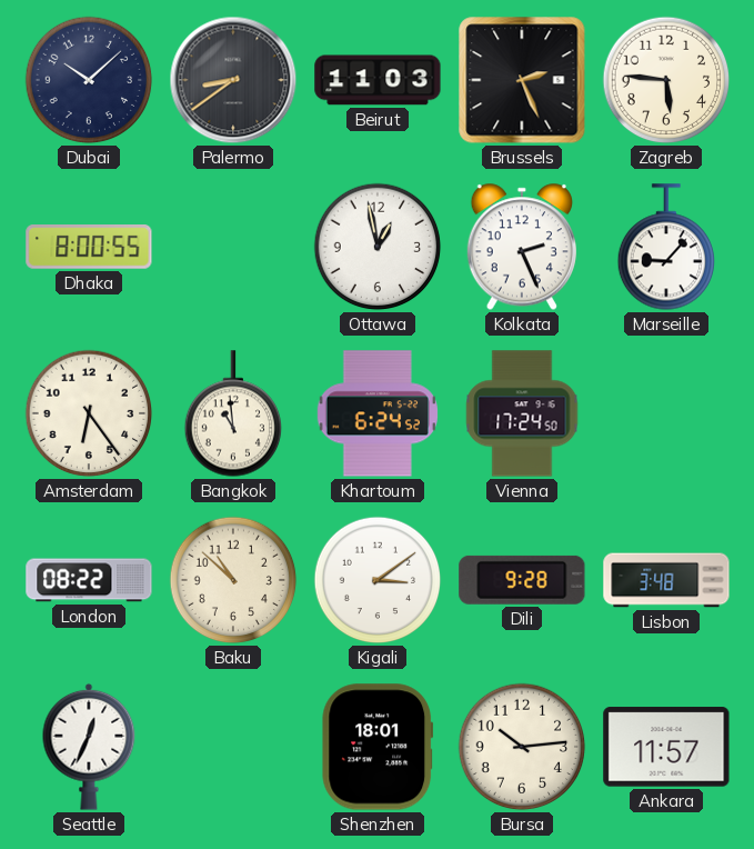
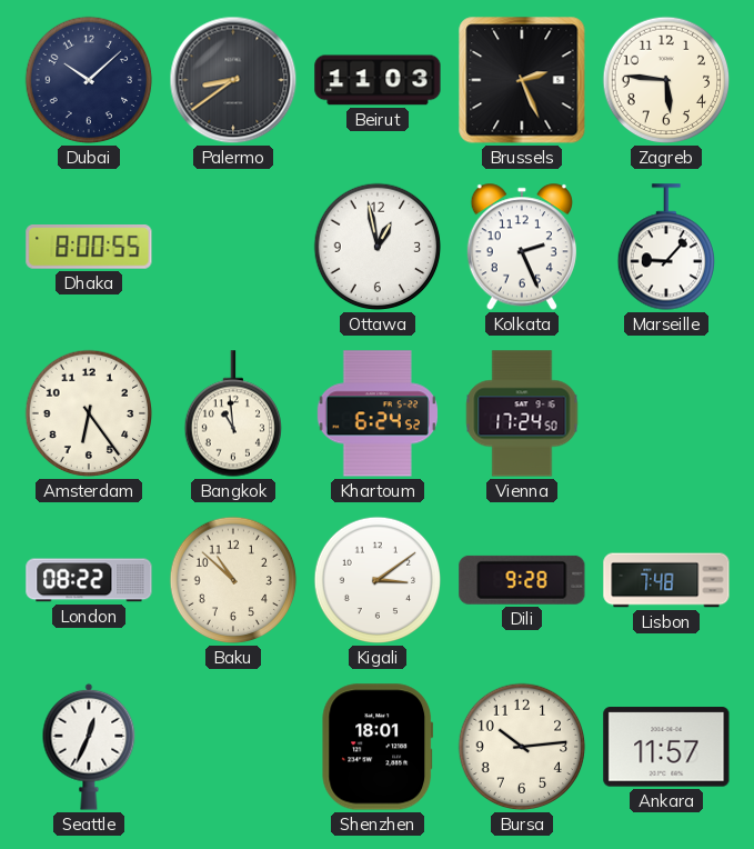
Lisbon: 3:48 -> 7:48 (666, 580)
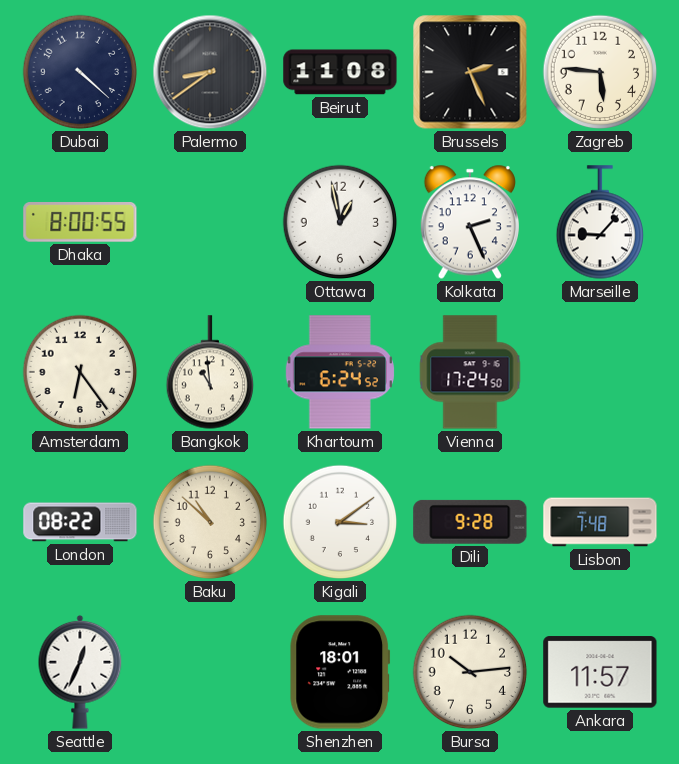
Dubai: 10:08 -> 4:22 (80, 72)
Beirut: 11:03 -> 11:08 (340, 72)
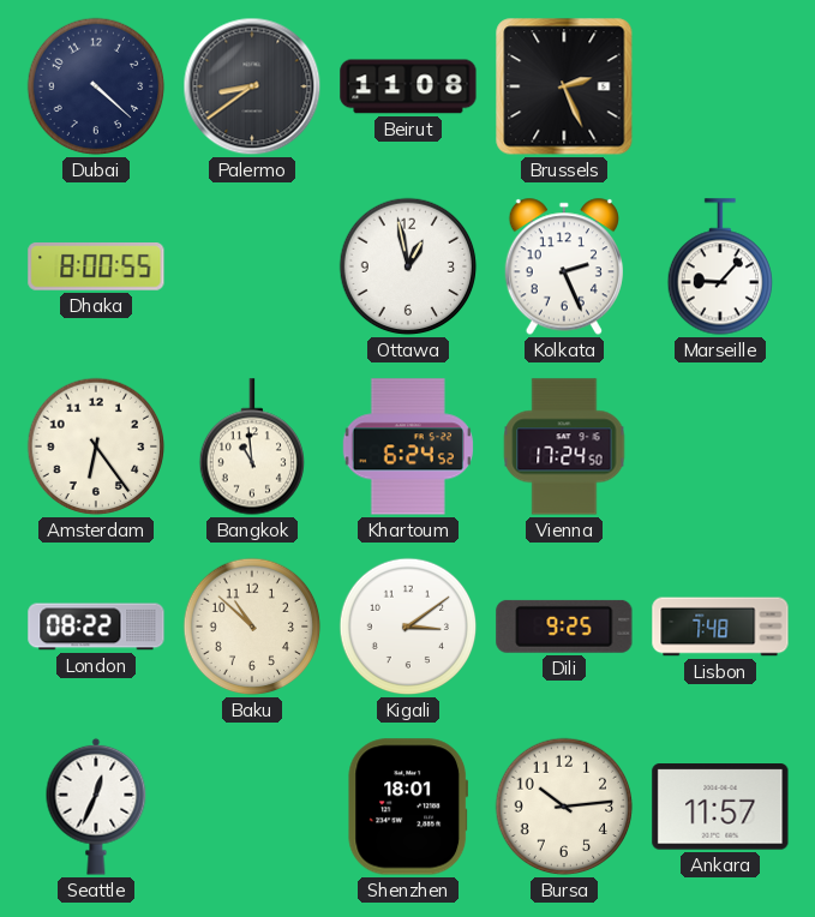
Zagreb: 5:46 -> none (600, 72)
Dili: 9:28 -> 9:25 (564, 627)
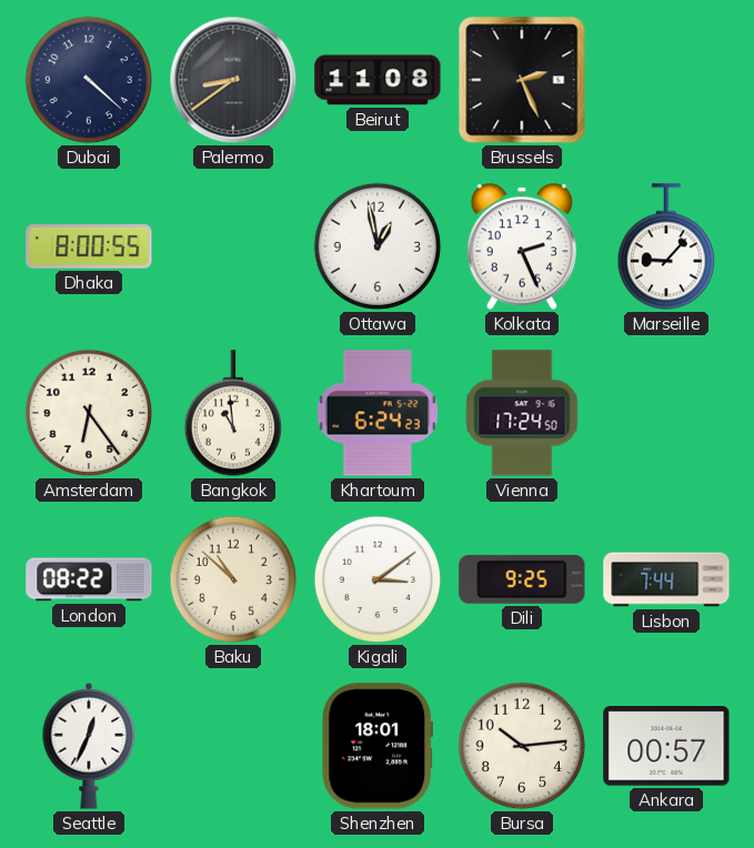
Khartoum: 6:24:52 -> 6:24:23 (378, 413)
Lisbon: 7:48 -> 7:44 (666, 579)
Ankara: 11:57 -> 00:57 (666, 746)
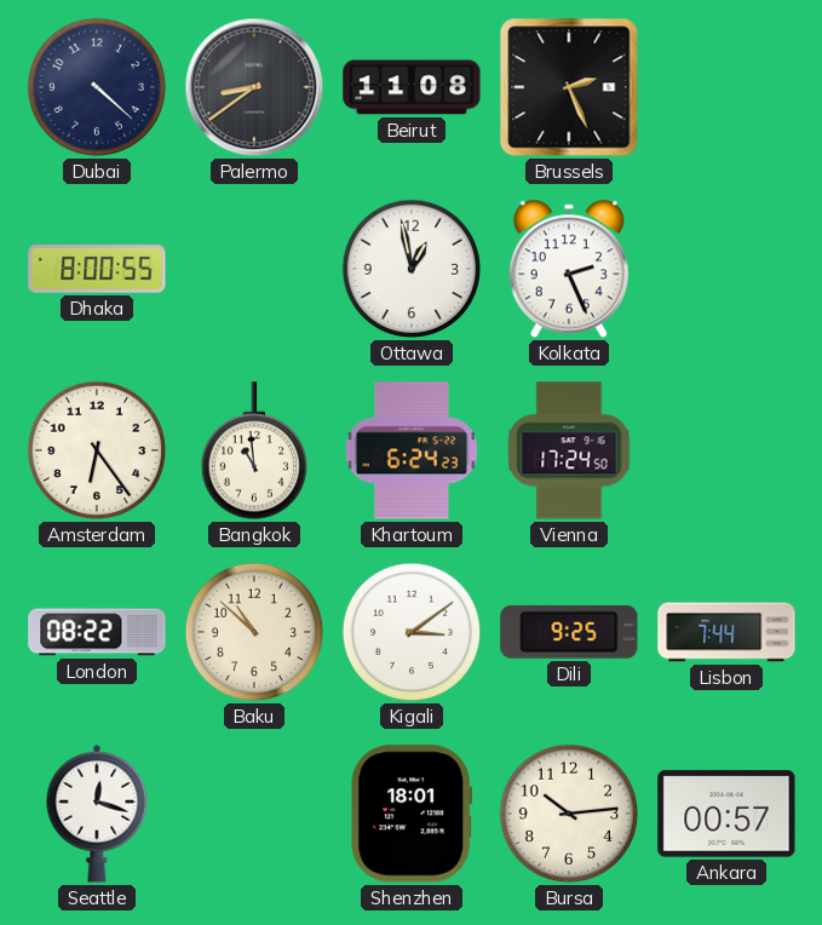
Marseille: 9:07 -> none (665, 246)
Seattle: 12:34 -> 12:18 (97, 814)
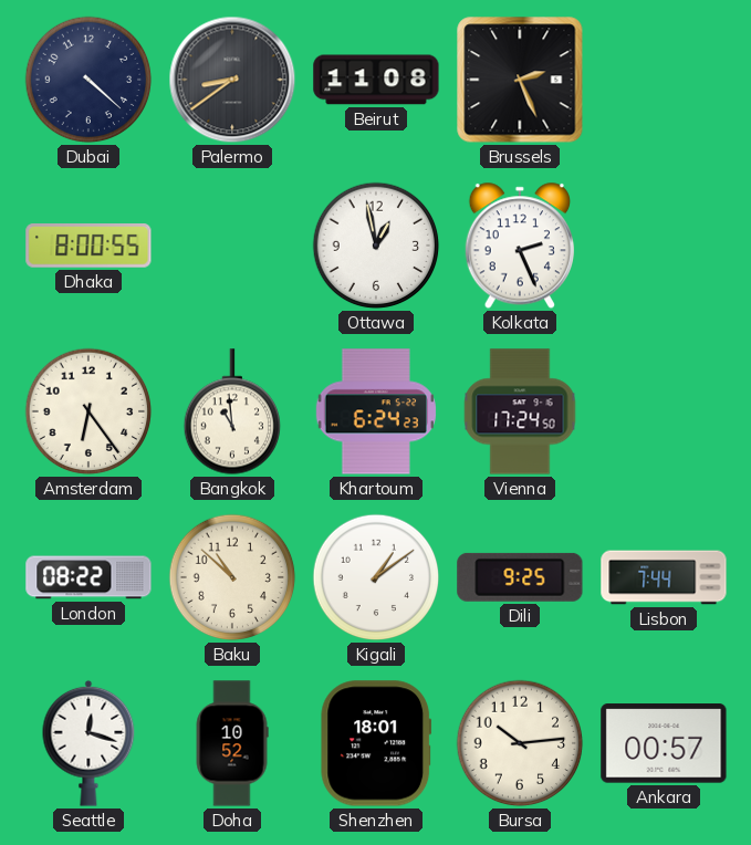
Kigali: 3:09 -> 1:09 (376, 577)
Doha: none -> 10:52 (232, 743)
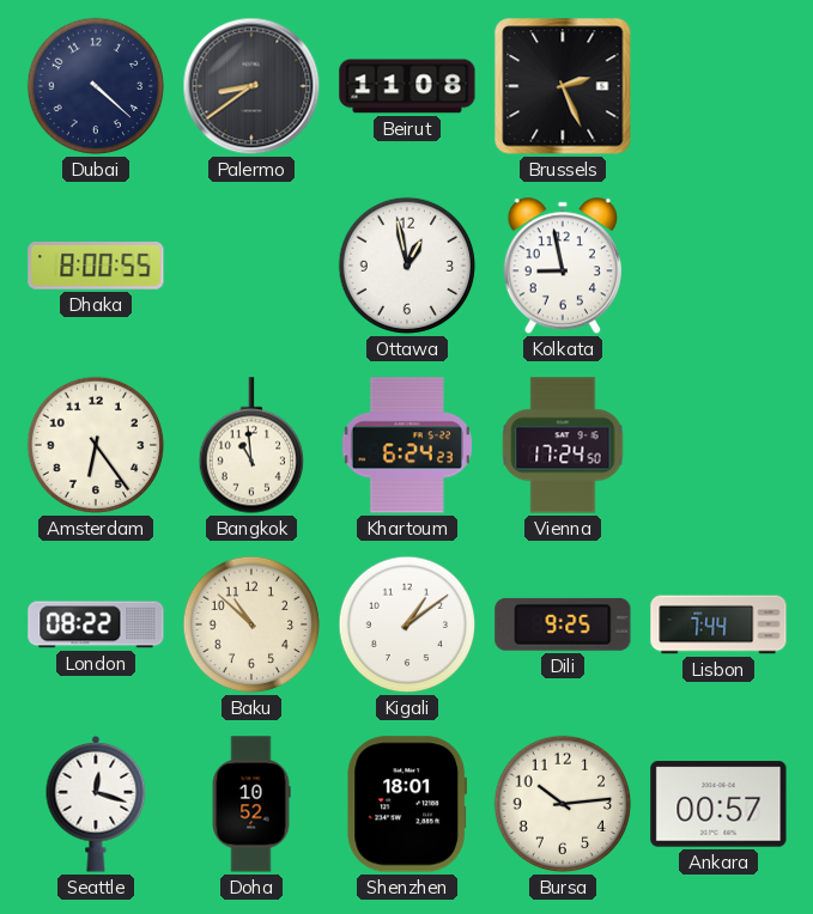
Kolkata: 2:26 -> 8:58 (563, 266)
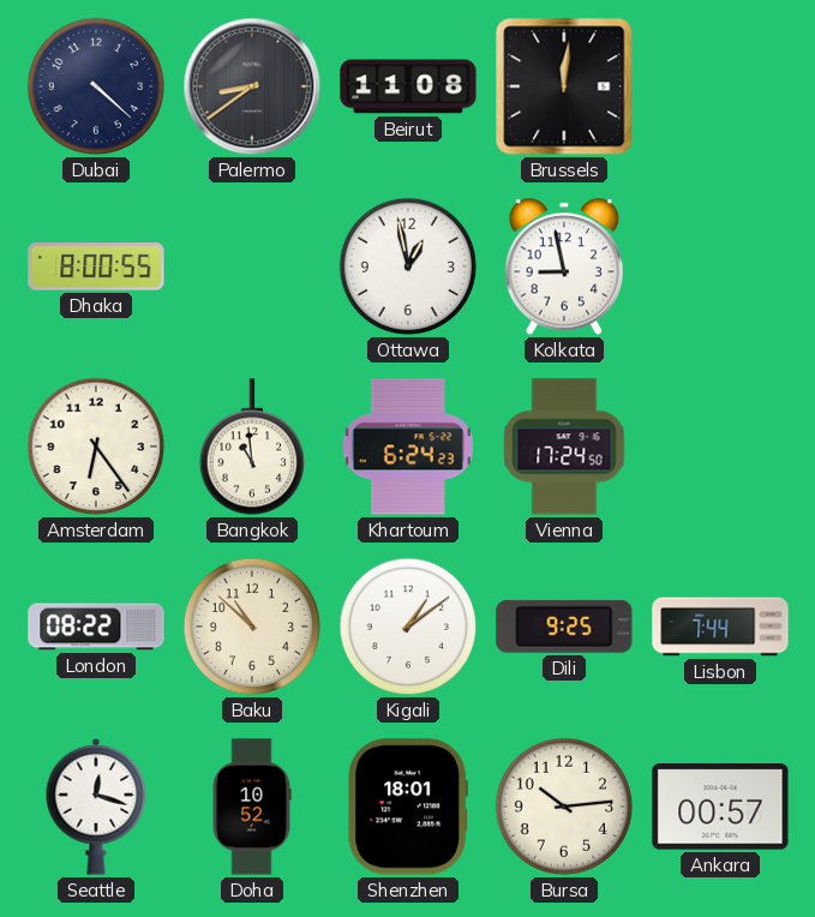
Brussels: 2:26 -> 12:01 (564, 86)
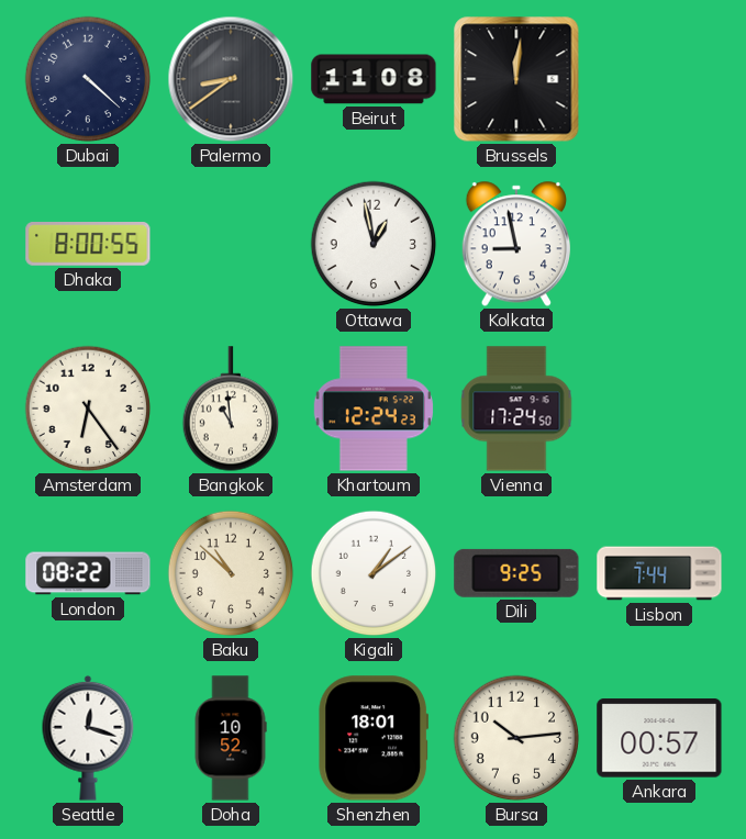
Khartoum: 6:24 -> 12:24 (374, 409)
